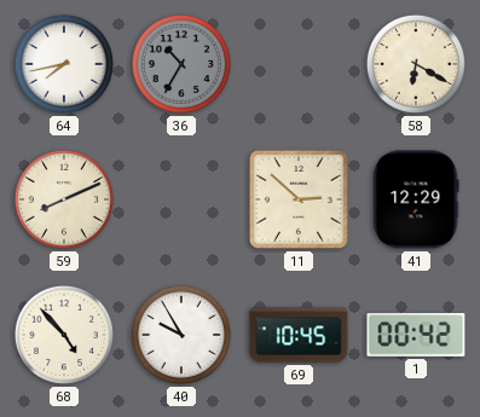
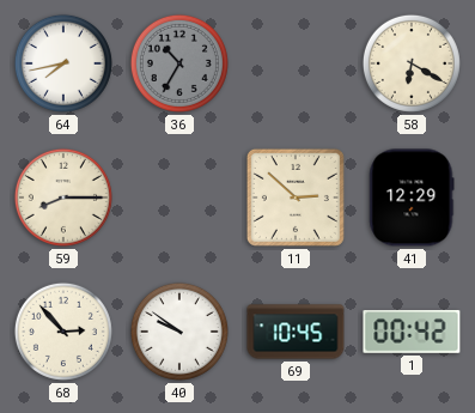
59: 8:11 -> 8:15 (63, 198)
68: 4:53 -> 2:53 (63, 332)
40: 9:55 -> 9:51 (179, 332)
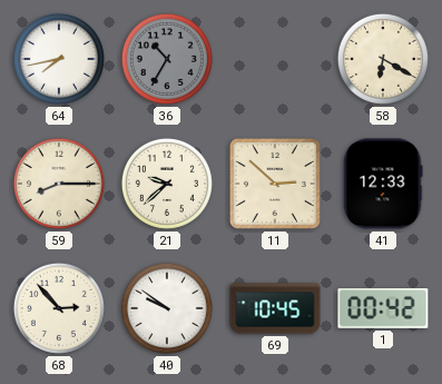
21: none -> 9:38 (167, 184)
41: 12:29 -> 12:33 (383, 184)
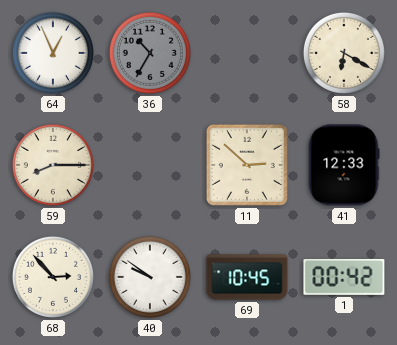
64: 7:43 -> 12:56 (53, 53)
21: 9:38 -> none (167, 184)
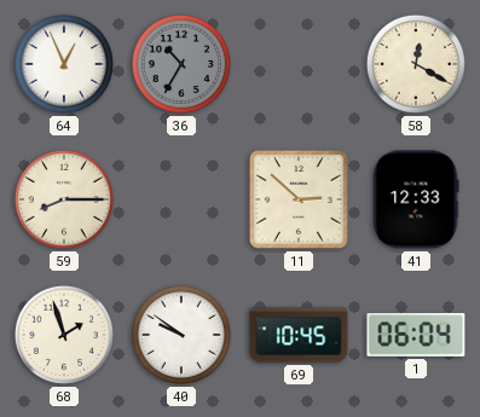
58: 6:20 -> 12:20 (416, 64)
68: 2:53 -> 1:57 (64, 335)
1: 00:42 -> 06:04 (416, 336)
